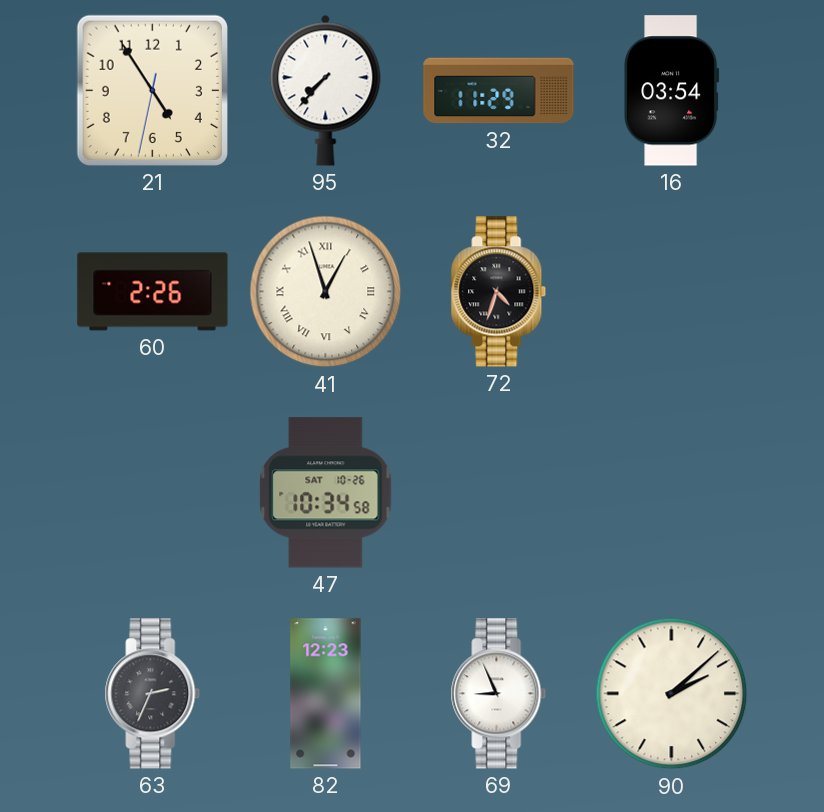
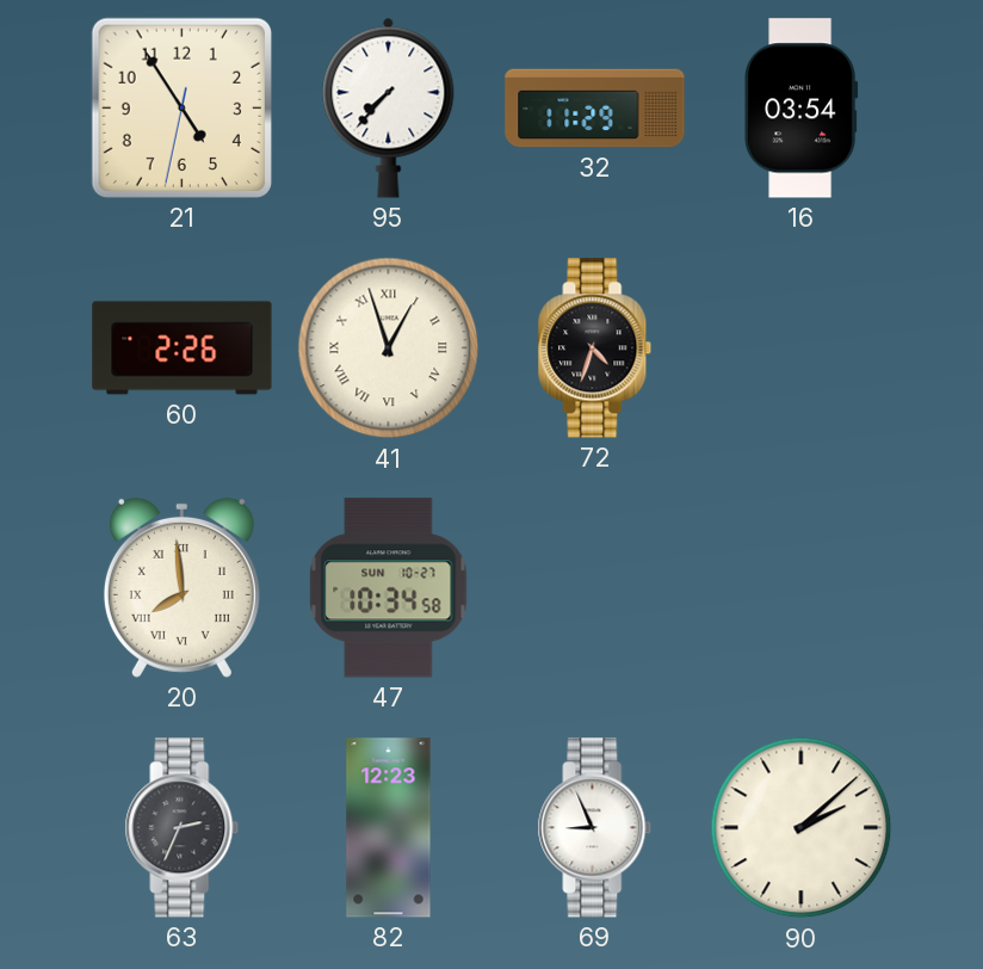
20: none -> 7:59 (181, 587)
47 date: SAT 10-26 -> SUN 10-27 (389, 588)
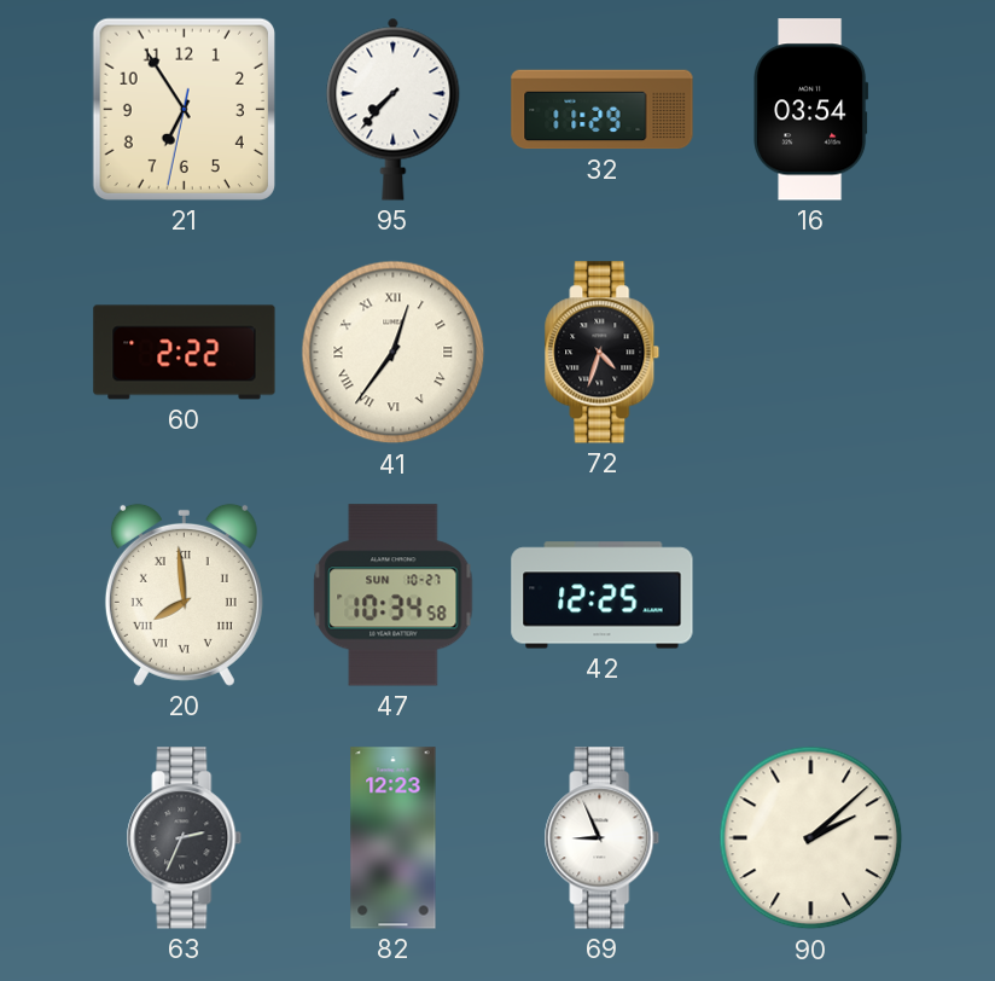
21: 4:54 -> 6:54 (184, 109)
60: 2:26 -> 2:22 (185, 353)
41: 12:57 -> 12:36 (394, 353)
42: none -> 12:25 (603, 596)
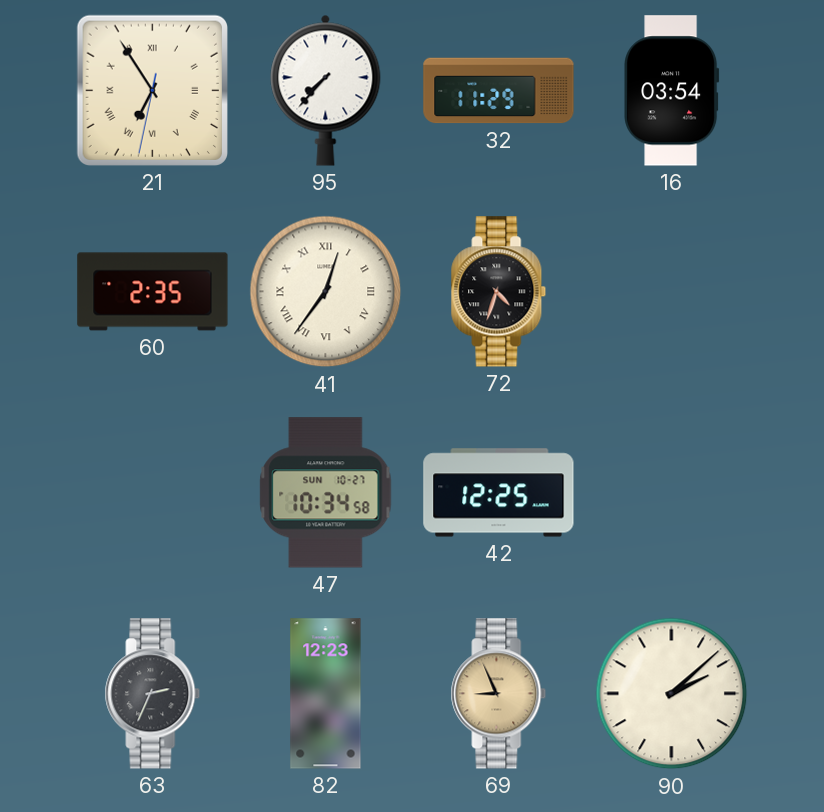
21 numerals: Arabic -> Roman (152, 90)
60: 2:22 -> 2:35 (153, 292)
20: 7:59 -> none (184, 594)
69 dial: white -> champagne (499, 694)
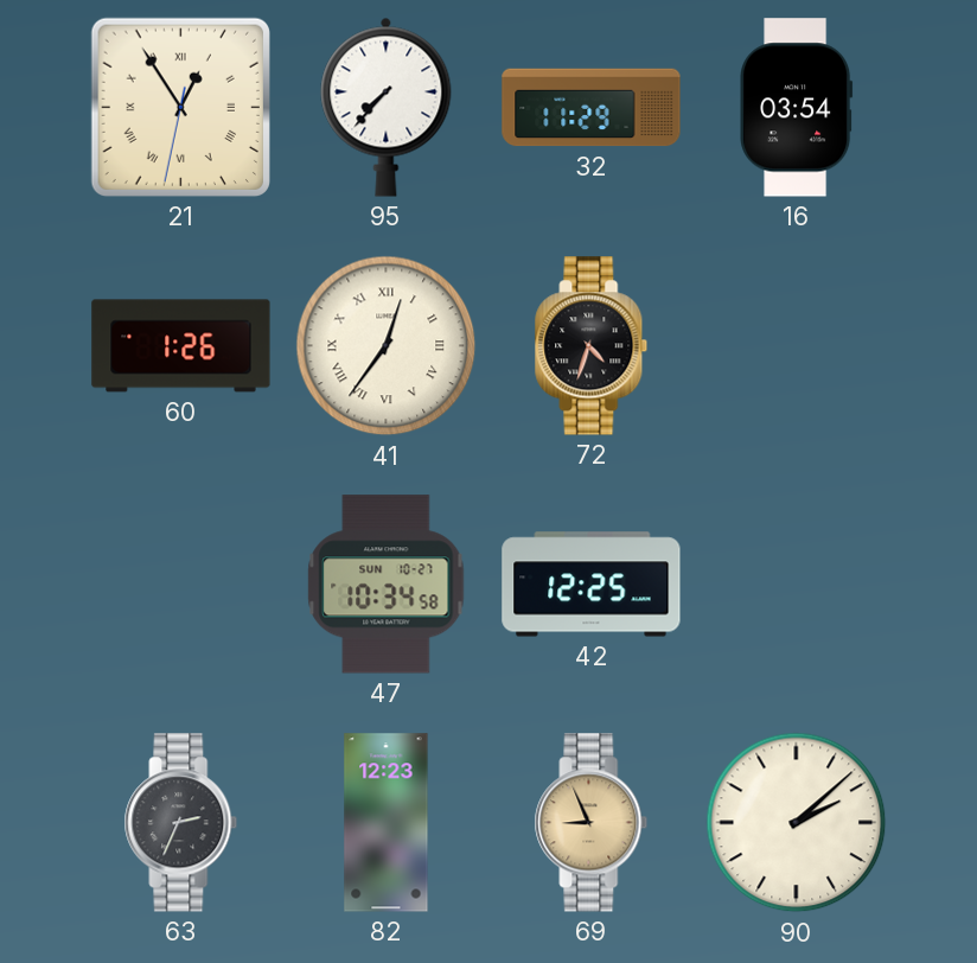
21: 6:54 -> 12:54 (180, 107)
60: 2:35 -> 1:26 (181, 346)
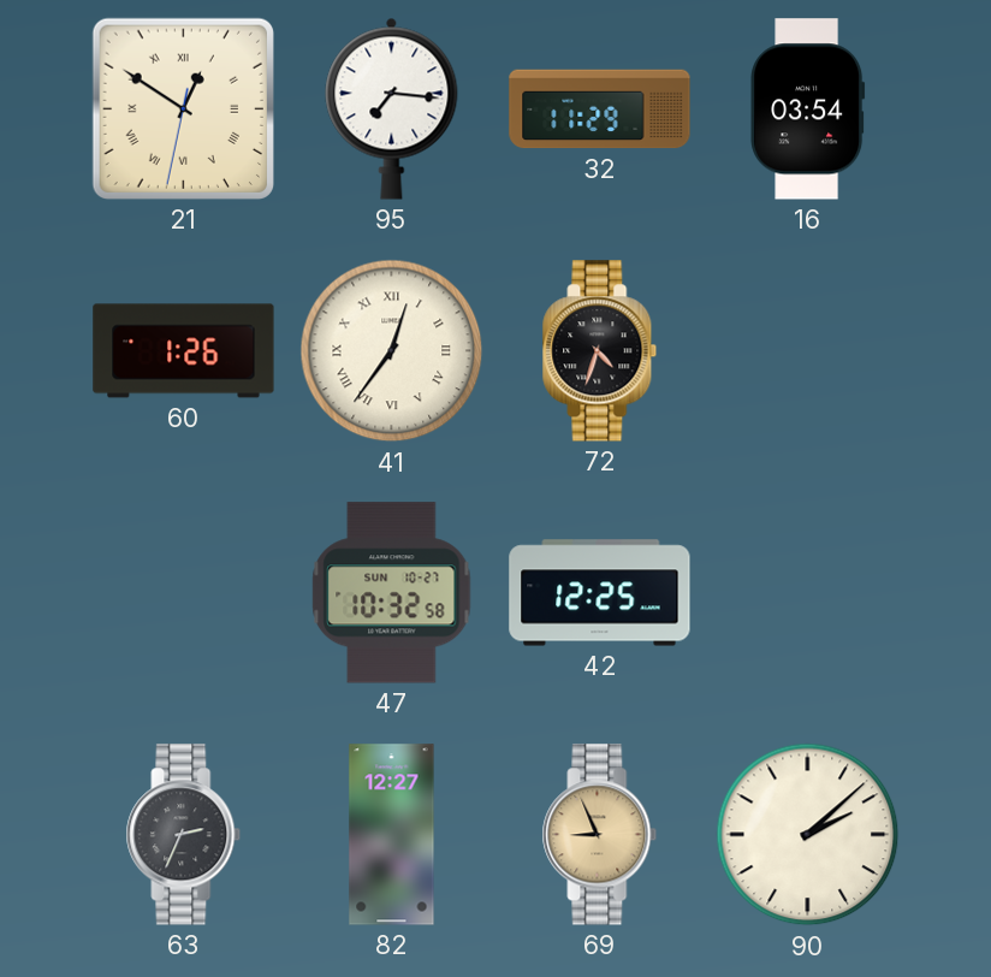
21: 12:54 -> 12:50 (183, 108)
95: 7:37 -> 7:16 (392, 108)
47: 10:34 -> 10:32 (392, 593)
82: 12:23 -> 12:27 (392, 835)
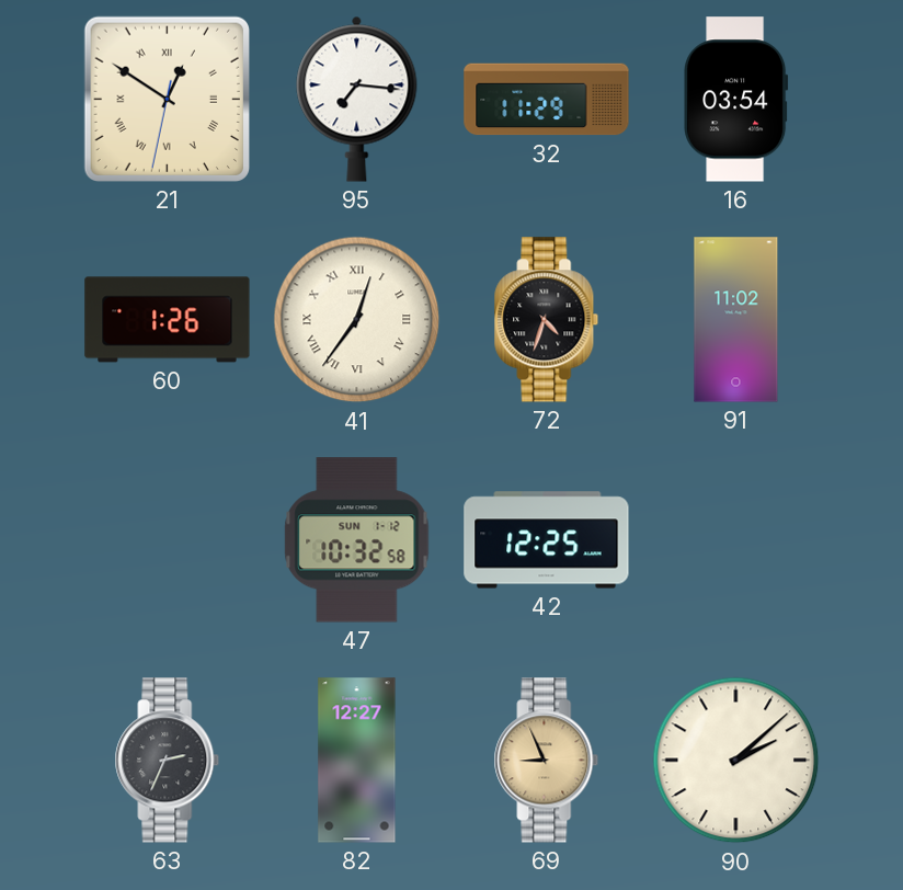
91: none -> 11:02 (736, 320)
47 date: SUN 10-27 -> SUN 1-12 (357, 540)
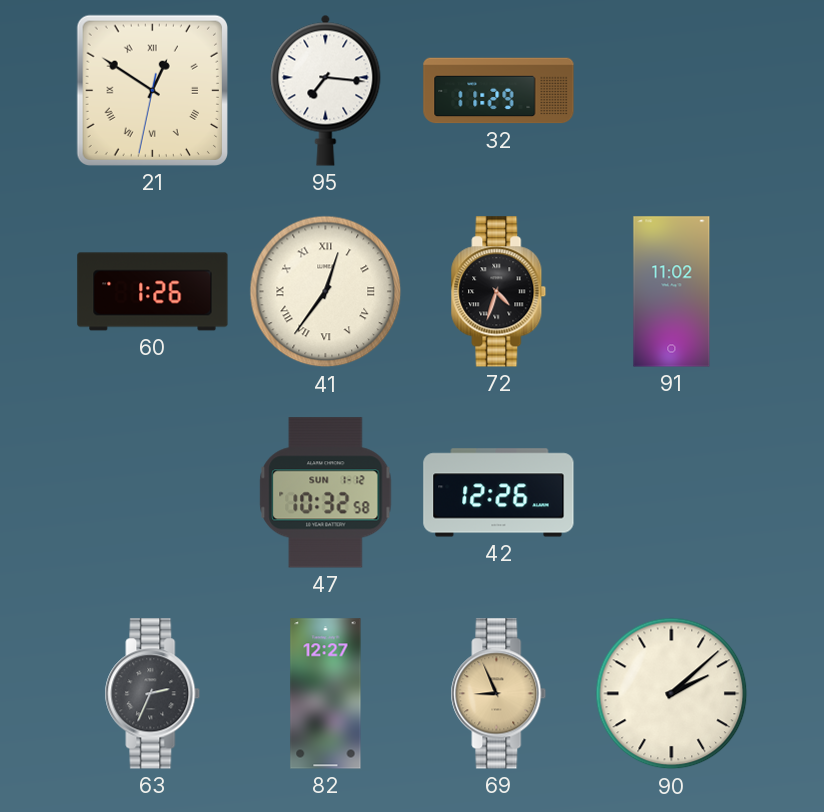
16: 03:54 -> none (736, 100)
42: 12:25 -> 12:26 (499, 493)
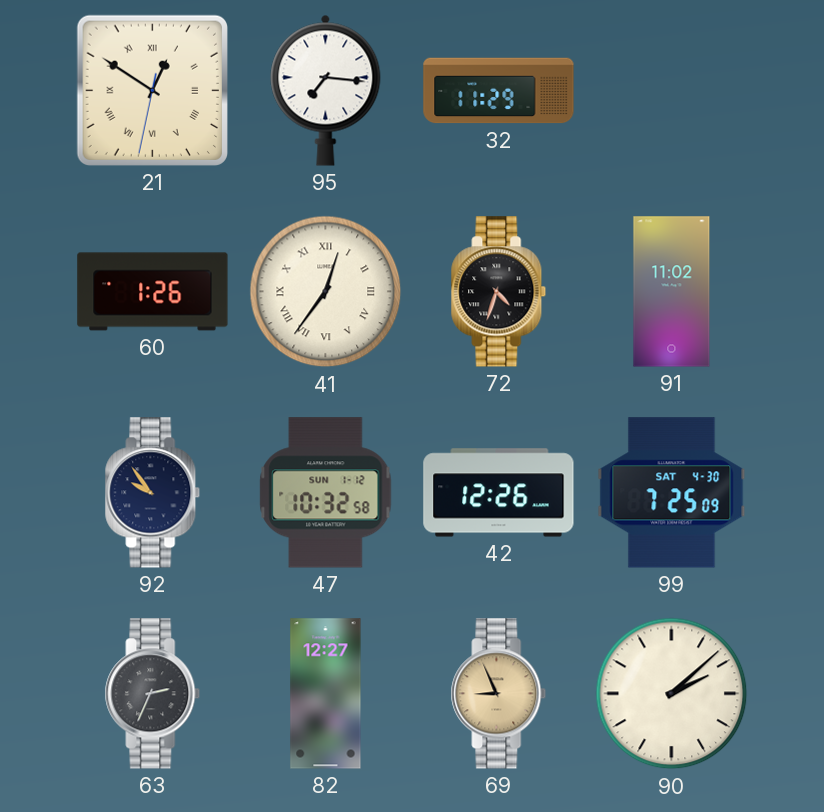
92: none -> 9:54 (153, 493)
99: none -> 7:25 (672, 493)
